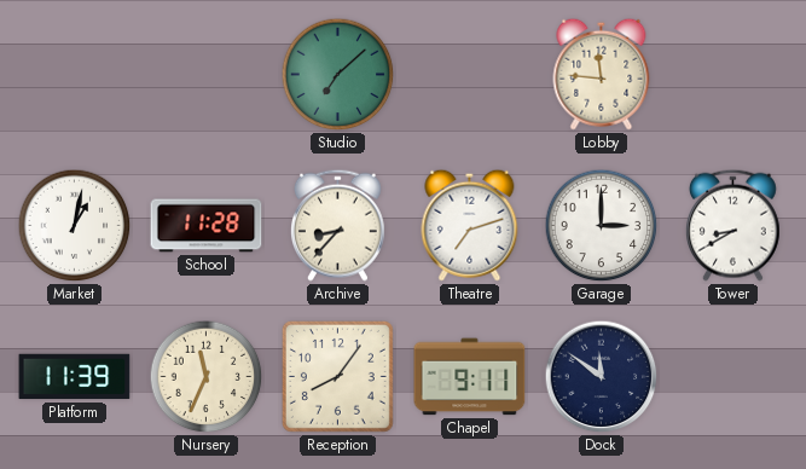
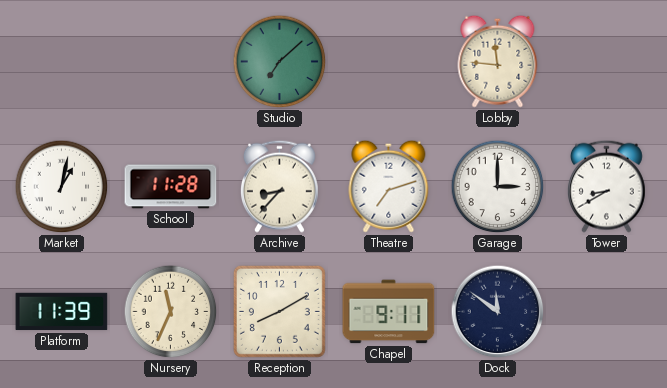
Reception: 8:06 -> 8:10 (279, 311)
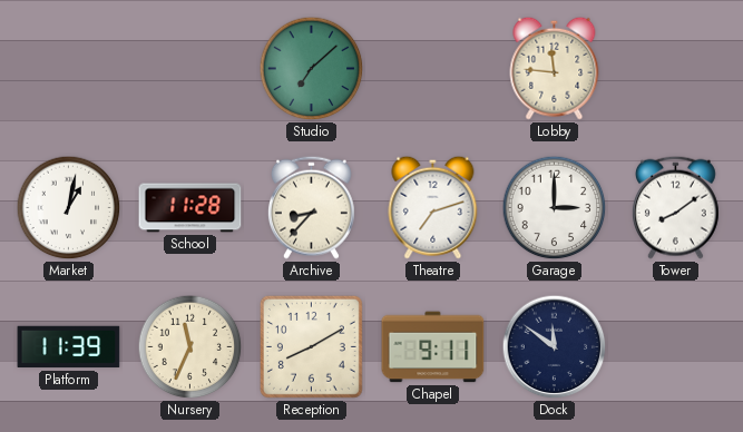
Tower: 8:40 -> 8:09 (675, 207)
